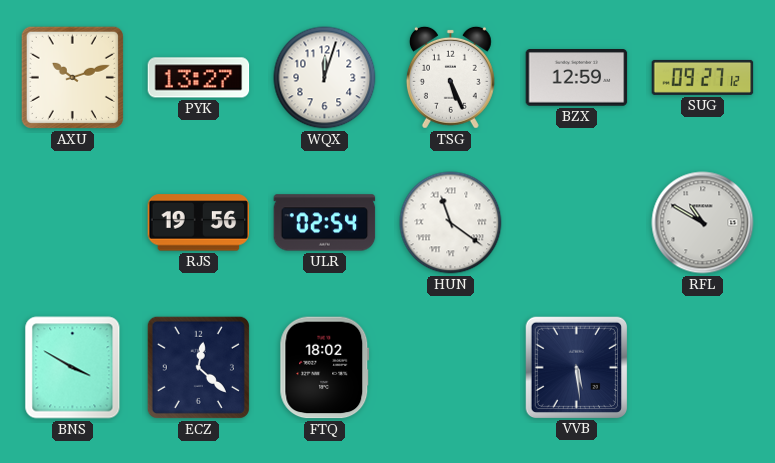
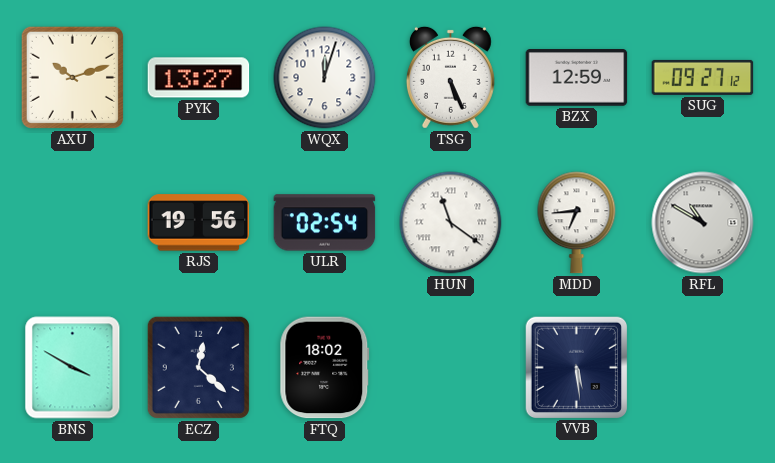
MDD: none -> 6:44 (577, 223)
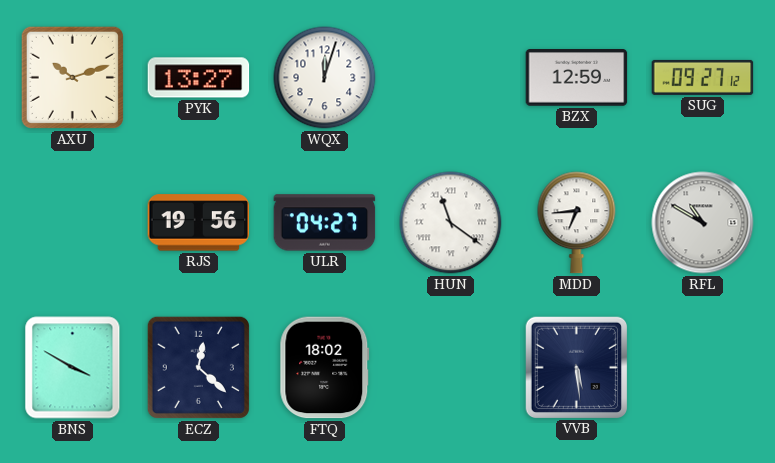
TSG: 5:26 -> none (450, 77)
ULR: 02:54 -> 04:27 (325, 223)
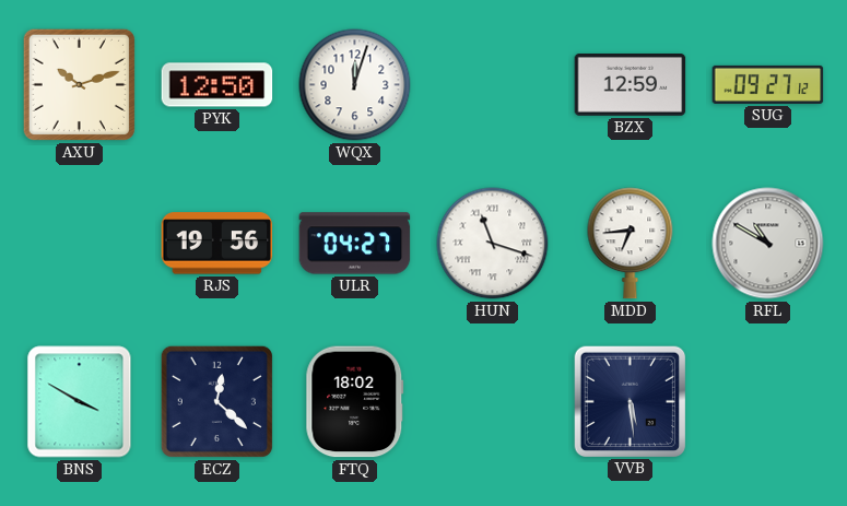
PYK: 13:27 -> 12:50 (217, 85)
HUN: 11:21 -> 11:18 (493, 244)
